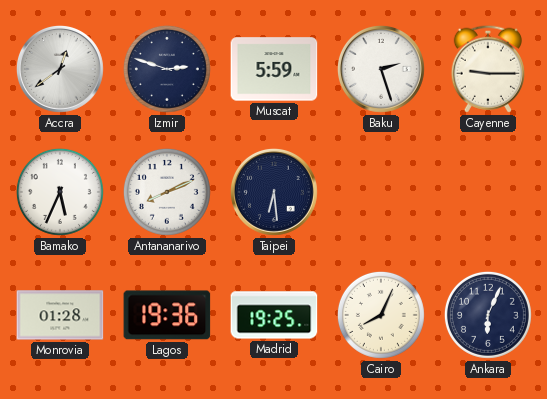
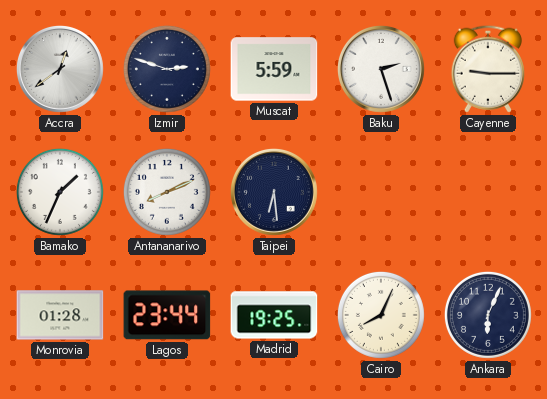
Bamako: 5:34 -> 1:34 (60, 192)
Lagos: 19:36 -> 23:44 (167, 315)
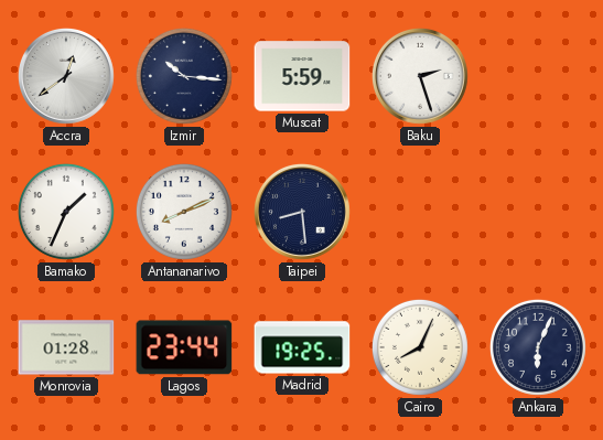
Izmir: 2:48 -> 10:16 (184, 76)
Cayenne: 9:15 -> none (488, 69)
Taipei: 6:29 -> 8:29 (302, 212)
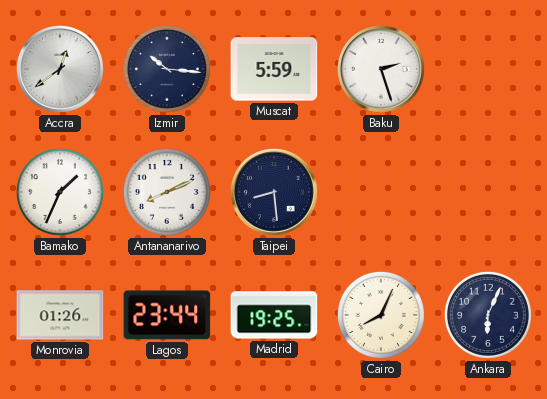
Monrovia: 01:28 -> 01:26 (60, 315)
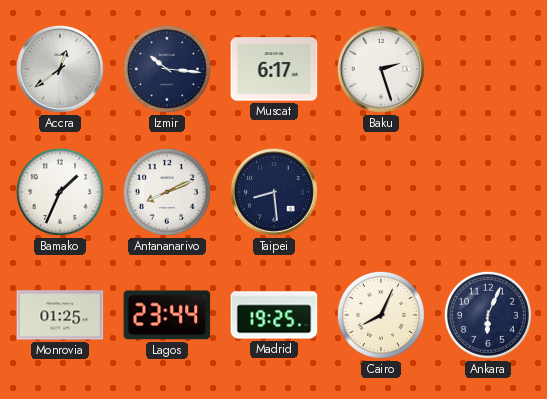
Muscat: 5:59 -> 6:17 (274, 69)
Monrovia: 01:26 -> 01:25 (60, 315)
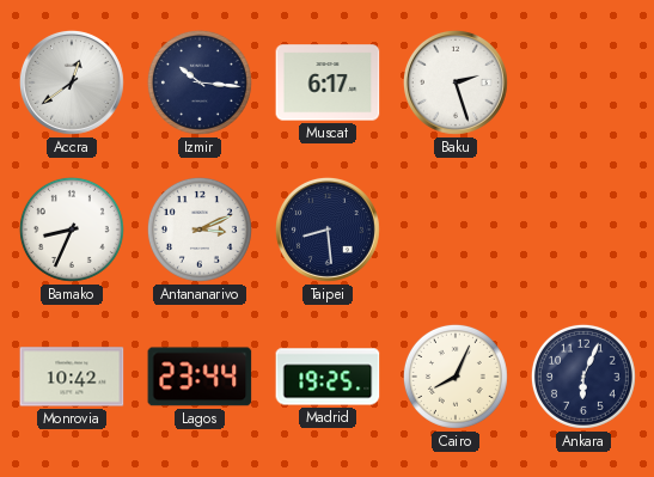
Bamako: 1:34 -> 8:34 (72, 230)
Antananarivo: 8:11 -> 3:11 (200, 230)
Monrovia: 01:25 -> 10:42 (72, 377)
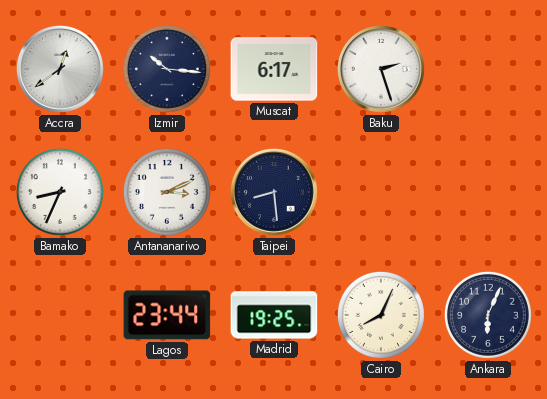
Monrovia: 10:42 -> none (72, 377)
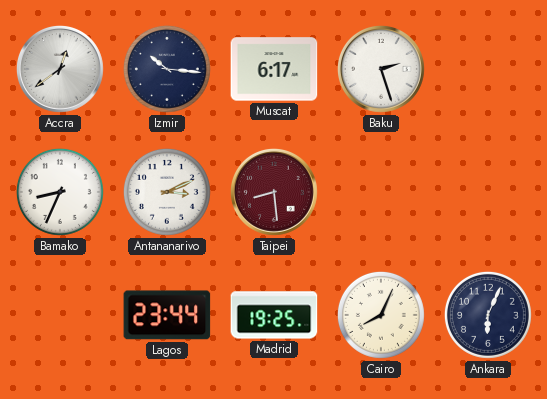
Taipei dial: navy -> burgundy (274, 192)
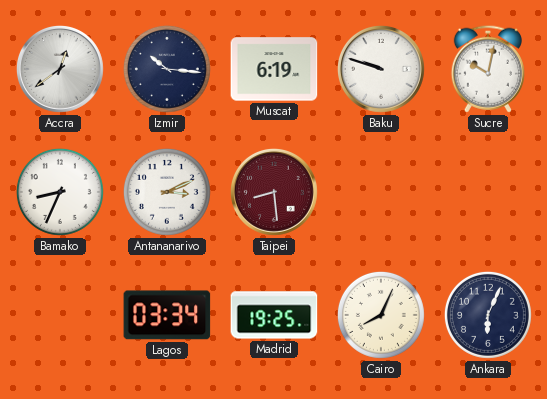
Muscat: 6:17 -> 6:19 (274, 69)
Baku: 2:27 -> 9:48 (381, 69)
Sucre: none -> 10:02 (488, 69)
Lagos: 23:44 -> 03:34 (167, 315)
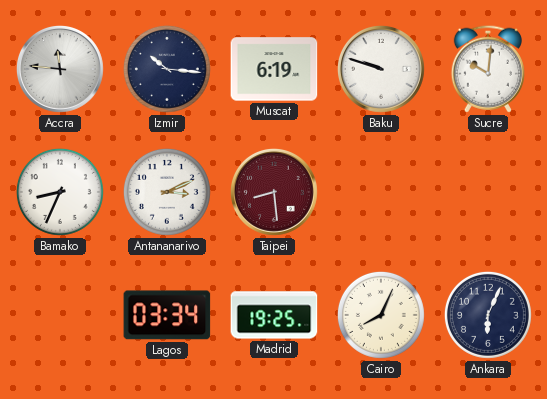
Accra: 12:39 -> 11:46 (60, 69)
Sucre: 10:02 -> 10:01 (488, 69)
